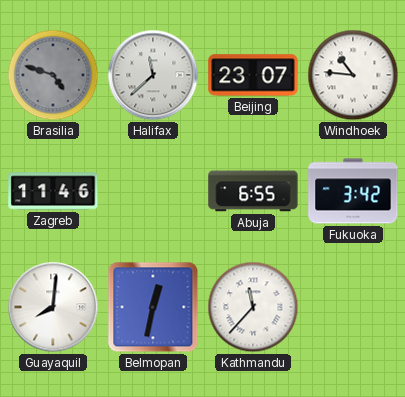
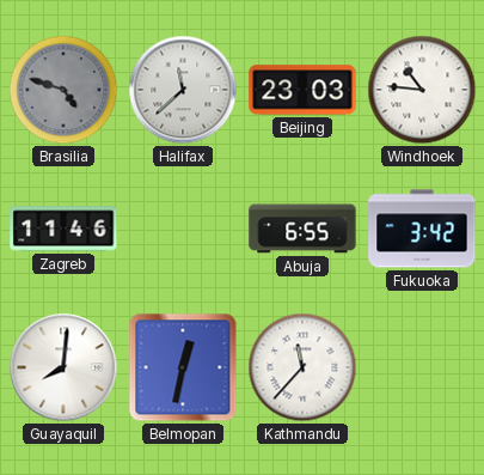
Beijing: 23:07 -> 23:03 (302, 90)
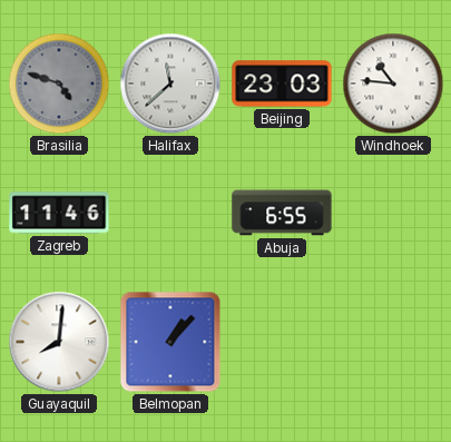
Fukuoka: 3:42 -> none (422, 229)
Belmopan: 12:32 -> 1:07 (170, 342)
Kathmandu: 11:37 -> none (302, 367)
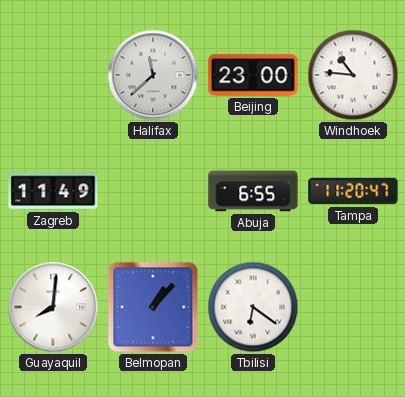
Brasilia: 4:48 -> none (59, 84)
Beijing: 23:03 -> 23:00 (253, 75)
Zagreb: 11:46 -> 11:49 (53, 191)
Tampa: none -> 11:20 (353, 191)
Tbilisi: none -> 6:21 (253, 307)
